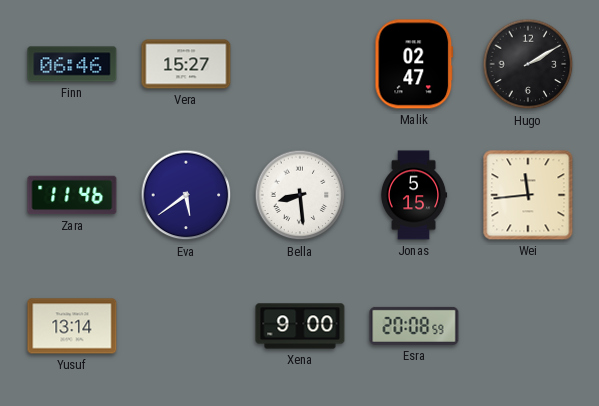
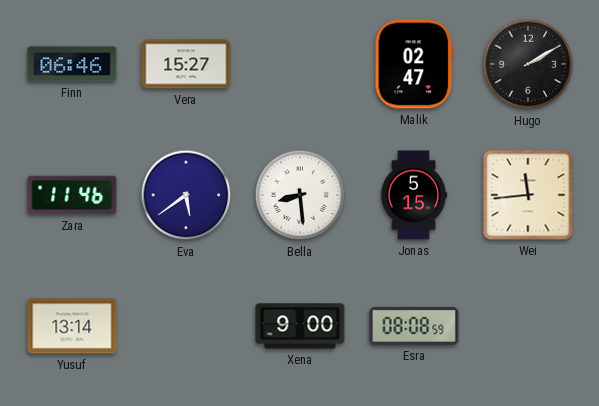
Esra: 20:08 -> 08:08 (414, 326)
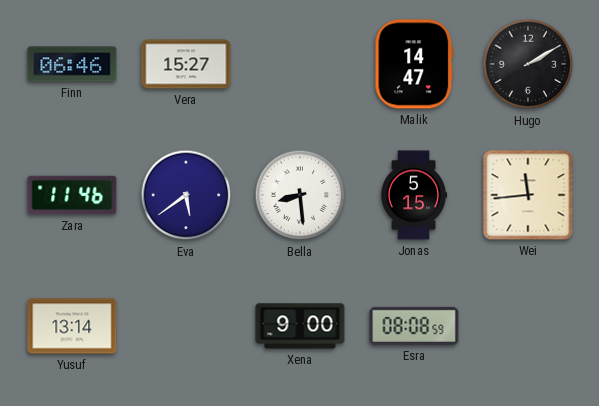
Malik: 02:47 -> 14:47 (414, 64)
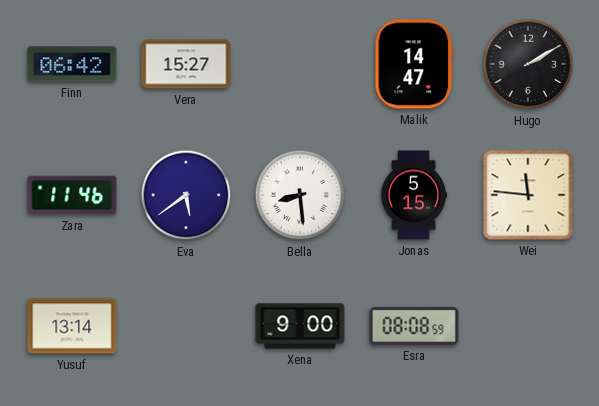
Finn: 06:46 -> 06:42 (72, 64)
Wei: 11:44 -> 11:46 (528, 195)
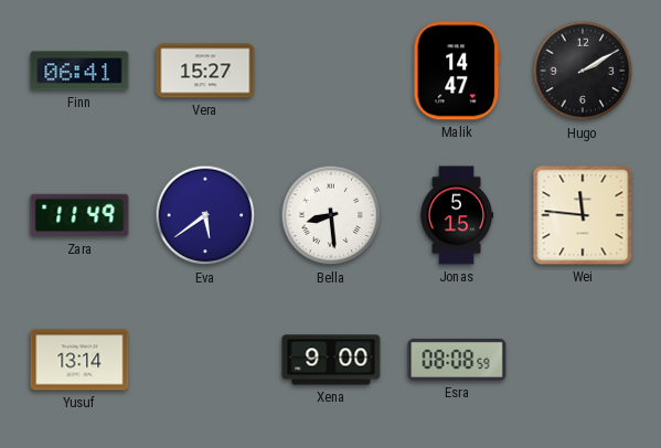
Finn: 06:42 -> 06:41 (79, 71)
Zara: 11:46 -> 11:49 (79, 215)
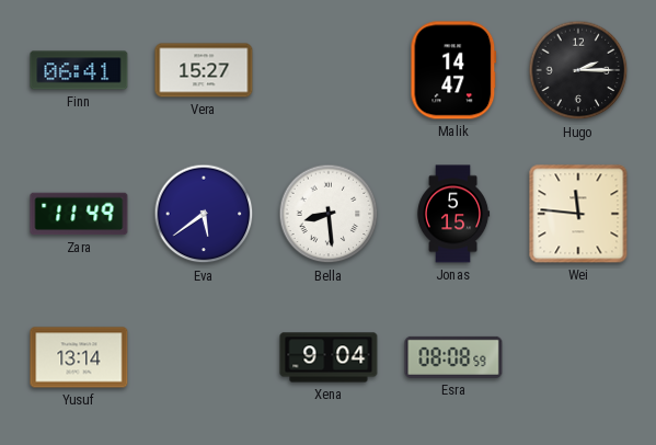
Hugo: 2:10 -> 2:15 (578, 70)
Xena: 9:00 -> 9:04 (329, 357)
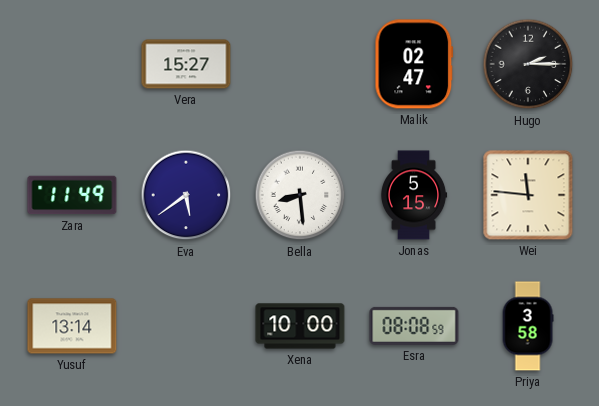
Finn: 06:41 -> none (79, 70)
Malik: 14:47 -> 02:47 (414, 64)
Xena: 9:04 -> 10:00 (300, 326)
Priya: none -> 3:58 (528, 326)
